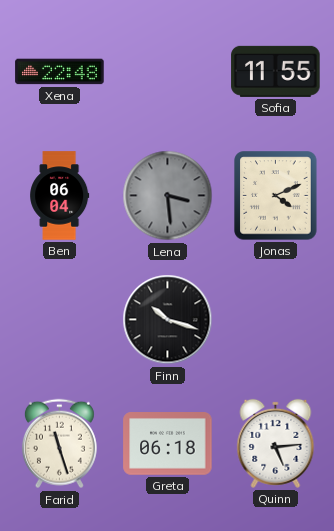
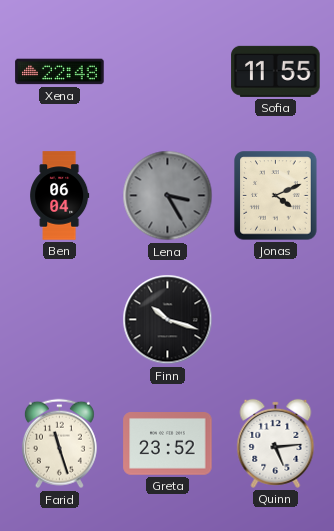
Lena: 3:29 -> 3:25 (168, 196)
Greta: 06:18 -> 23:52 (168, 444)
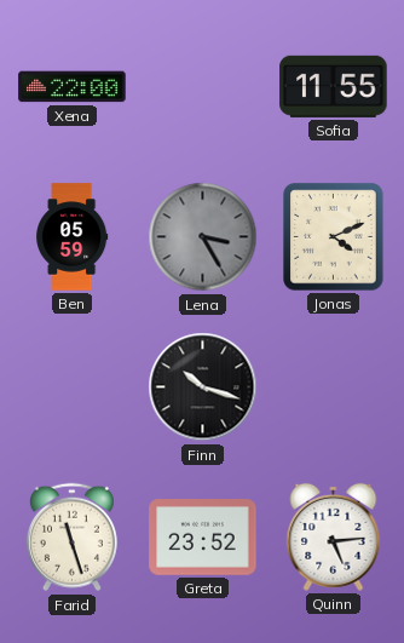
Xena: 22:48 -> 22:00 (73, 87)
Ben: 06:04 -> 05:59 (73, 237)
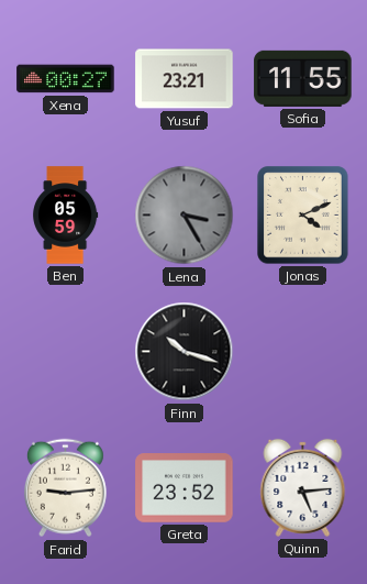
Xena: 22:00 -> 00:27 (66, 79)
Yusuf: none -> 23:21 (185, 79)
Farid: 11:27 -> 9:14 (65, 488)
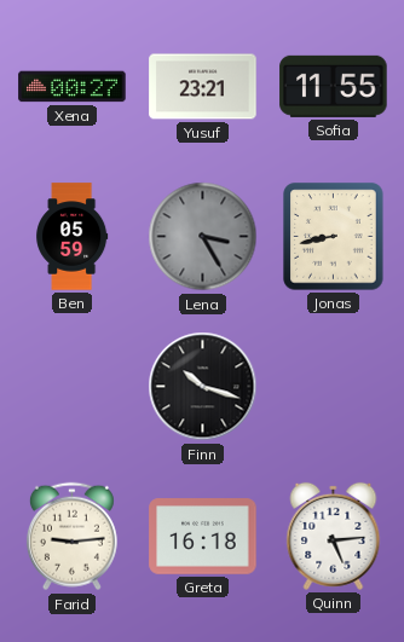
Jonas: 4:11 -> 8:43 (334, 237)
Greta: 23:52 -> 16:18 (203, 537)
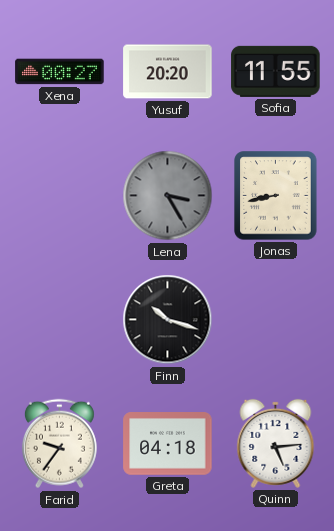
Yusuf: 23:21 -> 20:20 (168, 72)
Ben: 05:59 -> none (73, 237)
Farid: 9:14 -> 9:36 (59, 444)
Greta: 16:18 -> 04:18 (168, 444)
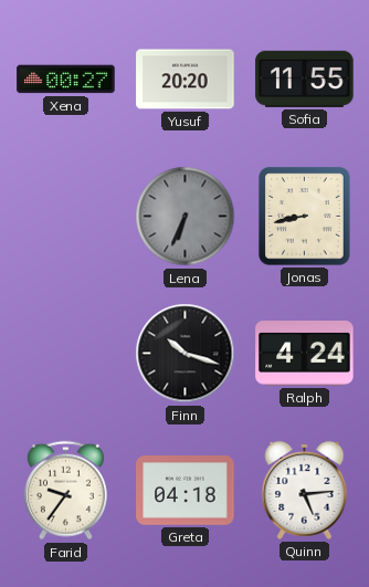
Lena: 3:25 -> 6:34 (186, 217)
Ralph: none -> 4:24 (305, 354)
